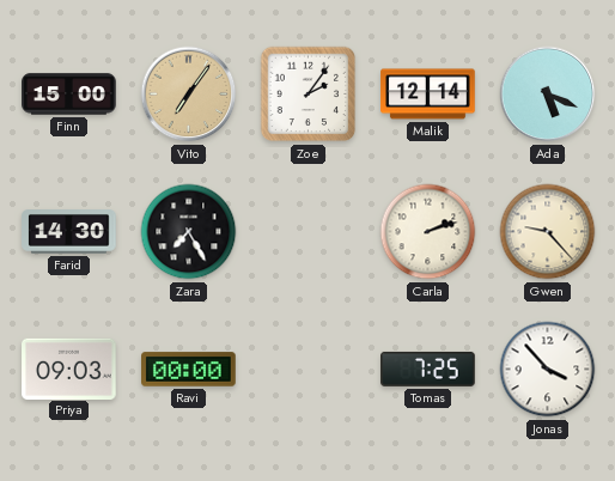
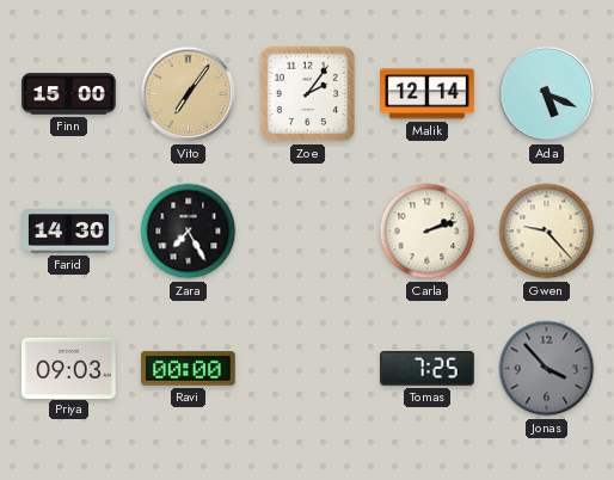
Jonas dial: white -> grey (547, 369)
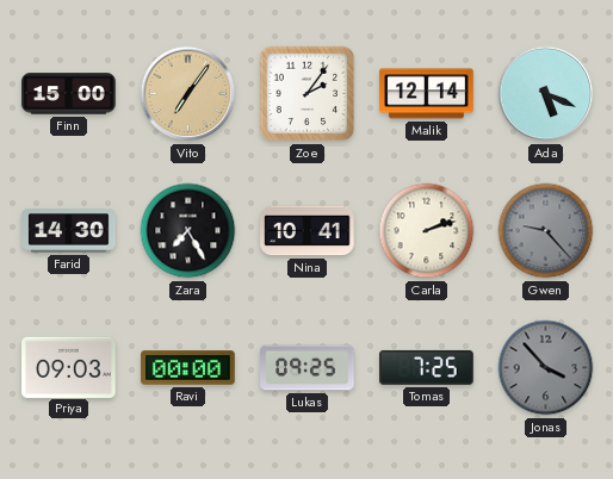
Nina: none -> 10:41 (308, 231)
Gwen dial: cream -> grey (546, 231)
Lukas: none -> 09:25 (308, 368)
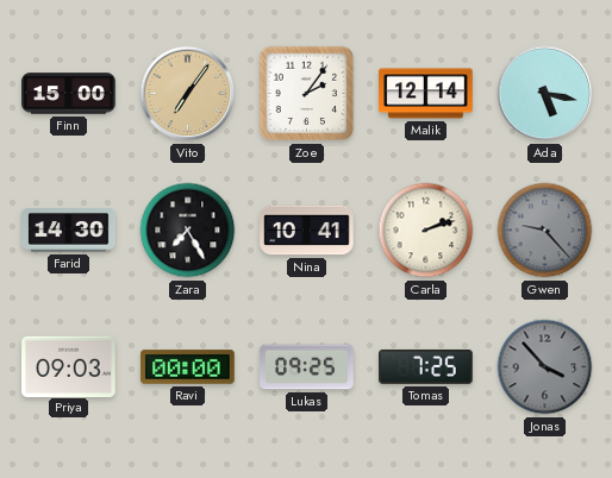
Ada: 5:19 -> 5:17 (545, 94)
